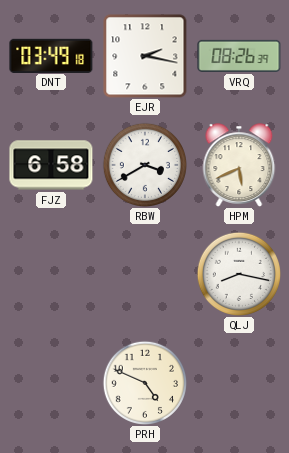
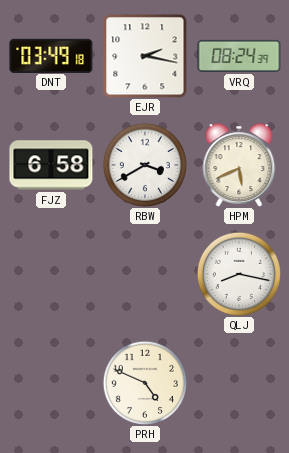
VRQ: 08:26 -> 08:24 (239, 56)
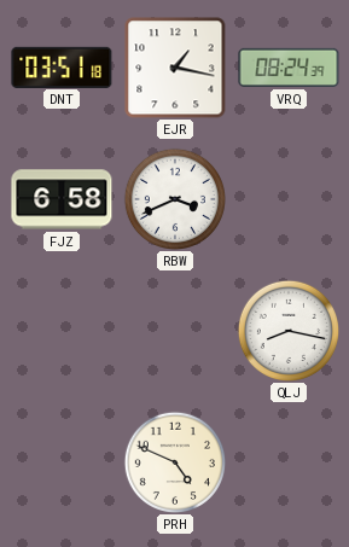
DNT: 03:49 -> 03:51 (62, 66)
EJR: 2:17 -> 1:17 (175, 68)
RBW: 3:40 -> 3:41 (174, 198)
HPM: 5:41 -> none (239, 165)
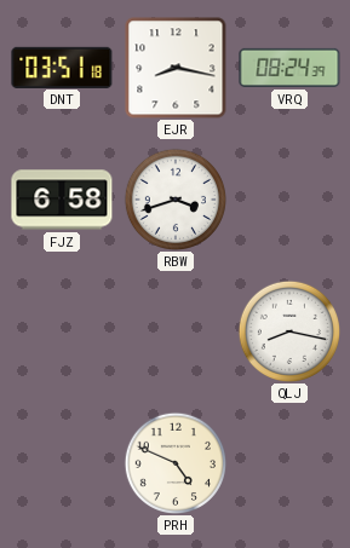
EJR: 1:17 -> 8:17 (176, 68)
RBW: 3:41 -> 3:42 (174, 198)
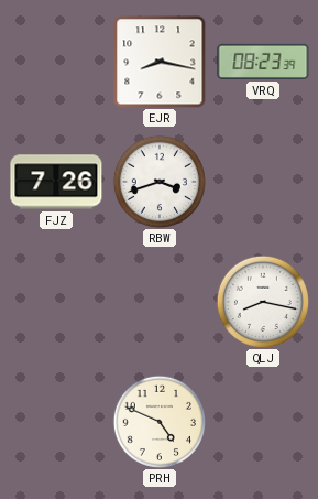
DNT: 03:51 -> none (62, 67)
VRQ: 08:24 -> 08:23 (263, 62)
FJZ: 6:58 -> 7:26 (56, 182)
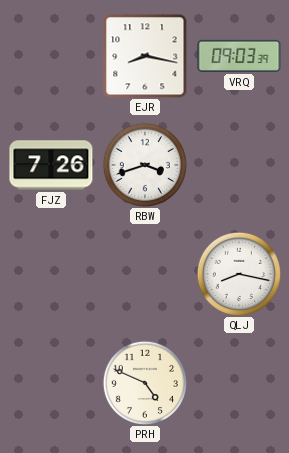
VRQ: 08:23 -> 09:03 (239, 56)
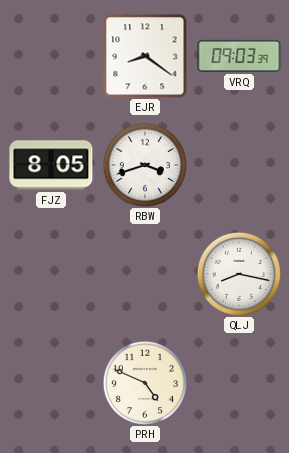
EJR: 8:17 -> 8:21 (145, 56)
FJZ: 7:26 -> 8:05 (51, 165)
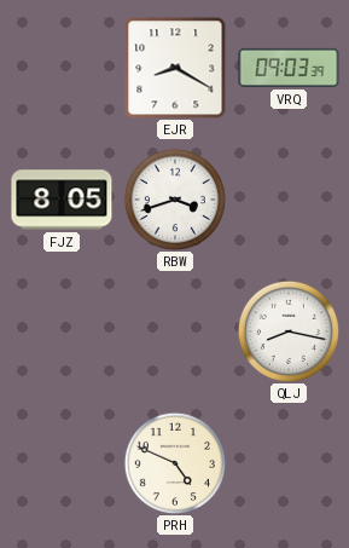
EJR: 8:21 -> 8:20 (175, 68)
